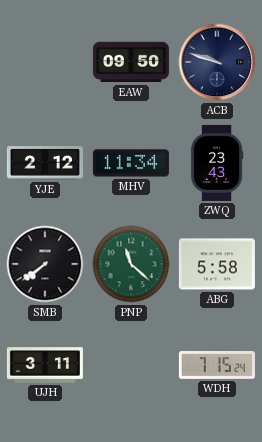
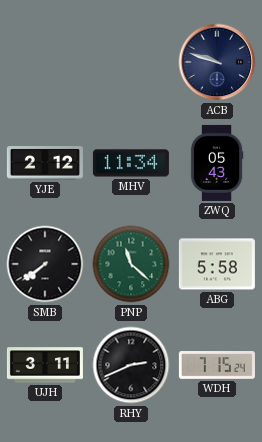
EAW: 09:50 -> none (131, 62)
ZWQ: 23:43 -> 05:43 (217, 163)
RHY: none -> 2:41 (131, 365)
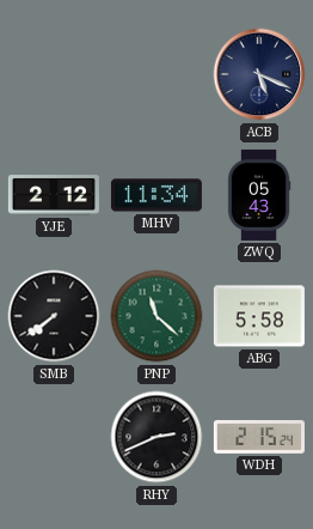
ACB: 9:48 -> 5:19 (259, 74)
UJH: 3:11 -> none (45, 365)
WDH: 7:15 -> 2:15 (259, 438)
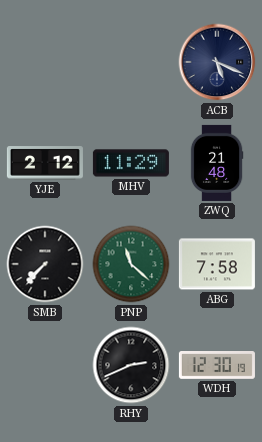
MHV: 11:34 -> 11:29 (131, 163)
ZWQ: 05:43 -> 21:48 (217, 163)
SMB: 7:39 -> 7:37 (45, 264)
ABG: 5:58 -> 7:58 (217, 264)
WDH: 2:15 -> 12:30 (217, 366)
